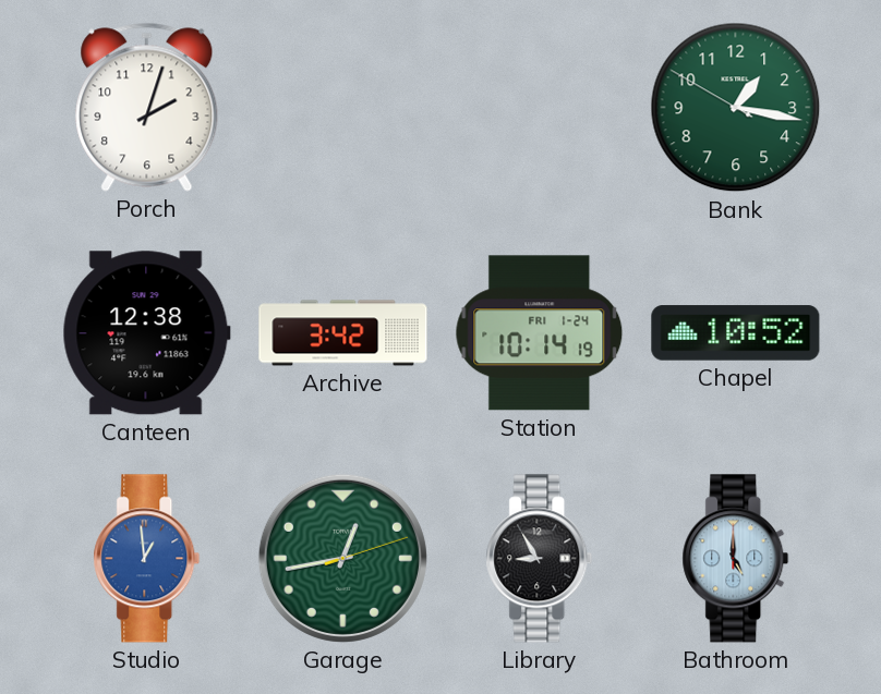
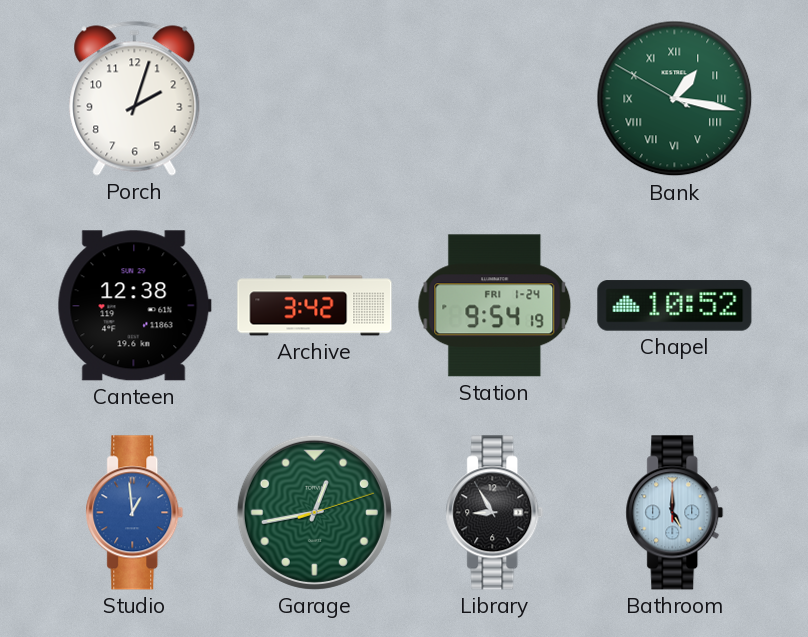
Bank numerals: Arabic -> Roman (675, 99)
Station: 10:14 -> 9:54 (495, 306)
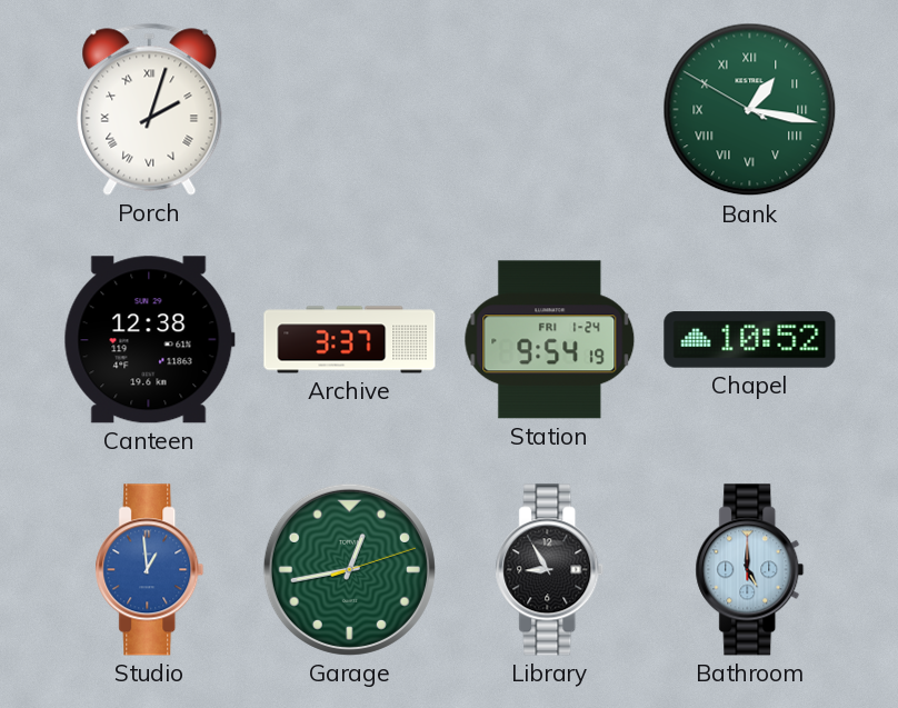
Porch numerals: Arabic -> Roman (150, 109)
Archive: 3:42 -> 3:37 (350, 340)
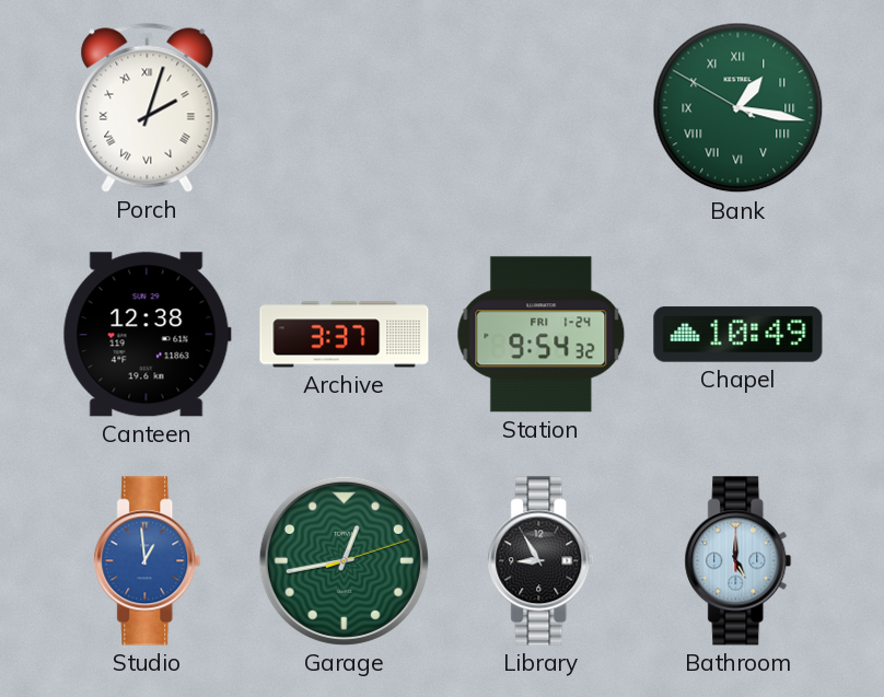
Station: 9:54:19 -> 9:54:32 (542, 335)
Chapel: 10:52 -> 10:49 (738, 335)
